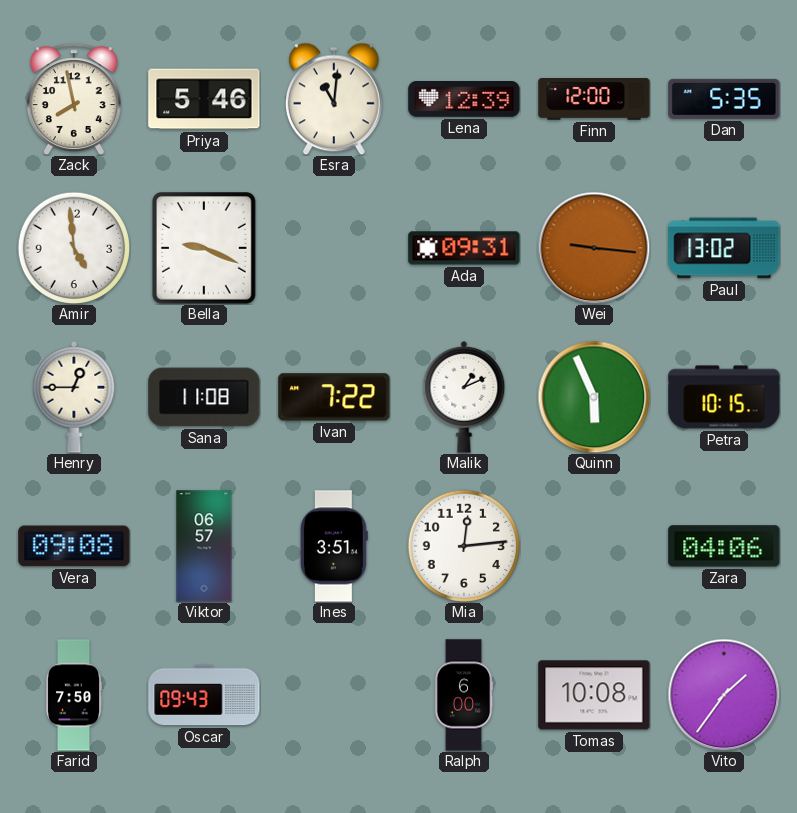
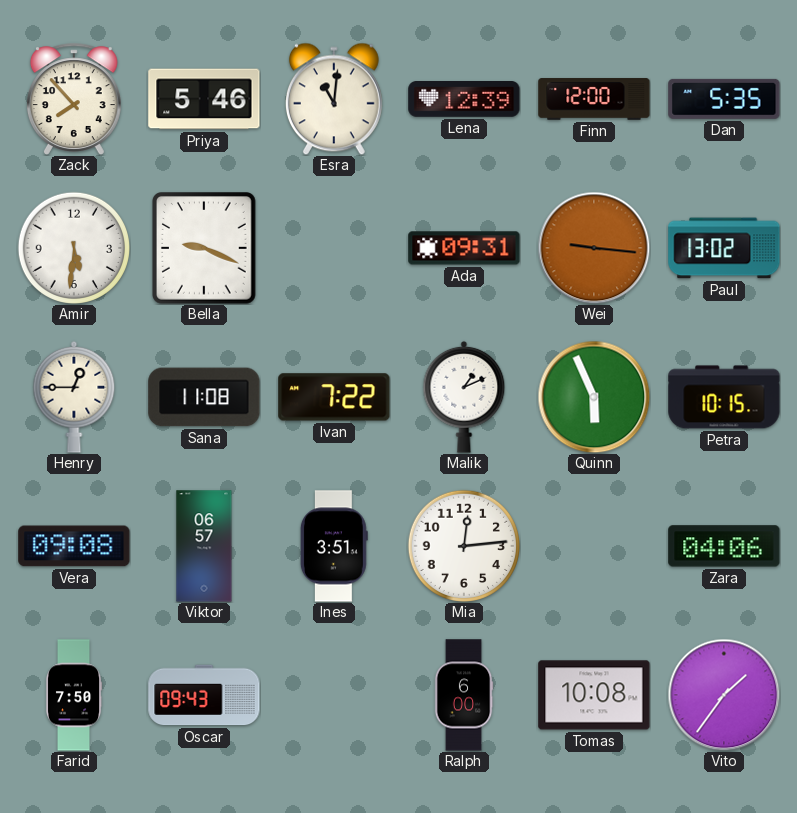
Zack: 7:58 -> 7:53 (74, 99)
Amir: 4:59 -> 5:31 (73, 247)
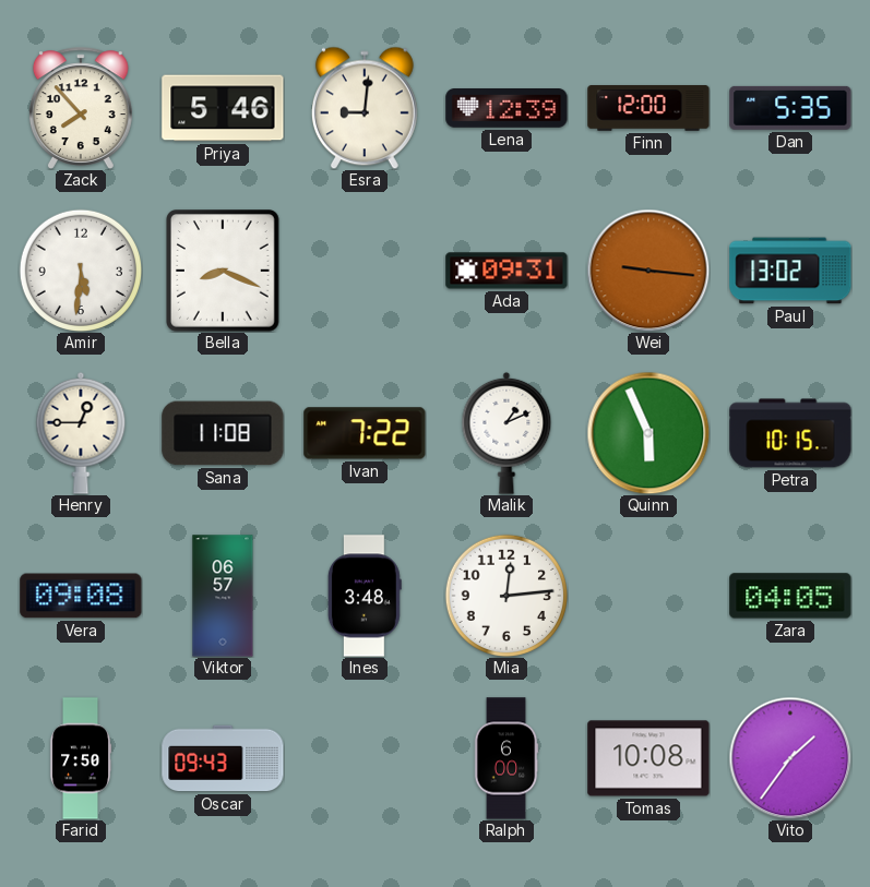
Esra: 11:01 -> 9:01 (365, 108)
Bella: 9:19 -> 8:19 (224, 272)
Ines: 3:51 -> 3:48 (365, 596)
Zara: 04:06 -> 04:05 (790, 596)
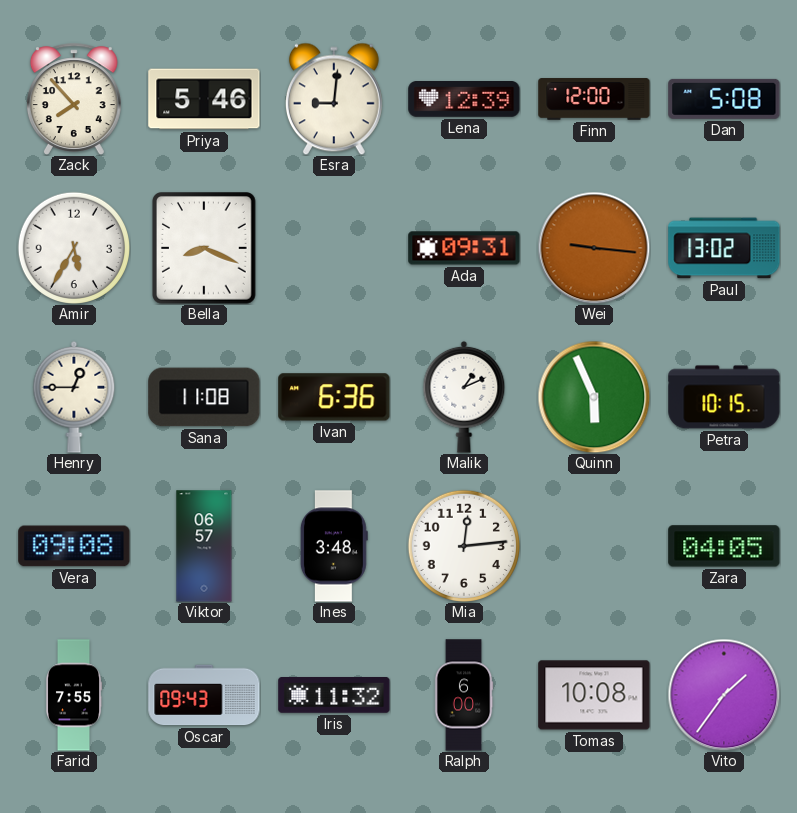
Dan: 5:35 -> 5:08 (724, 99)
Amir: 5:31 -> 5:35 (73, 247)
Ivan: 7:22 -> 6:36 (334, 397)
Farid: 7:50 -> 7:55 (74, 695)
Iris: none -> 11:32 (334, 696)
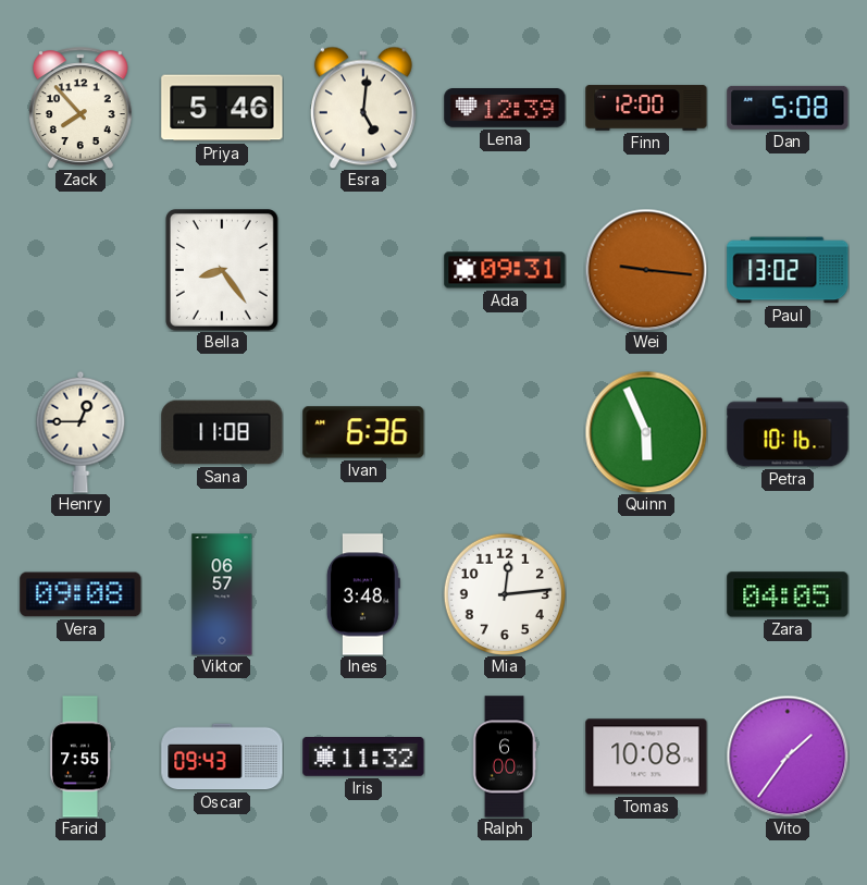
Esra: 9:01 -> 5:01 (363, 108)
Amir: 5:35 -> none (73, 247)
Bella: 8:19 -> 8:24 (223, 271)
Malik: 1:11 -> none (464, 397)
Petra: 10:15 -> 10:16 (788, 432)
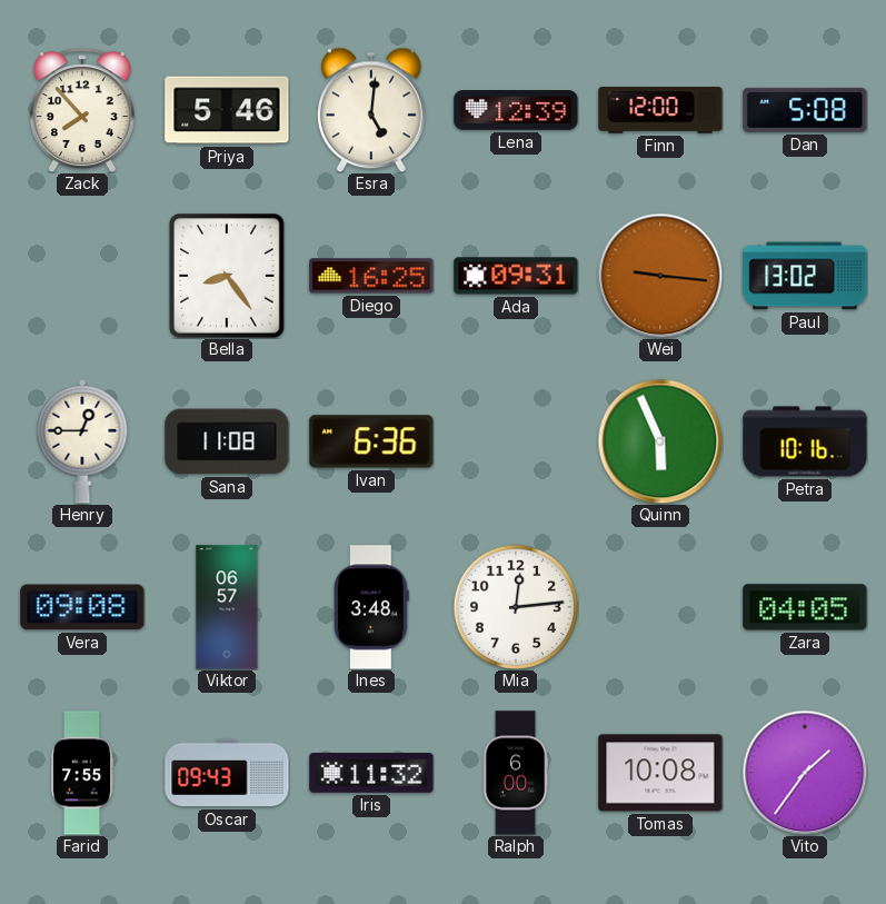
Diego: none -> 16:25 (371, 276)
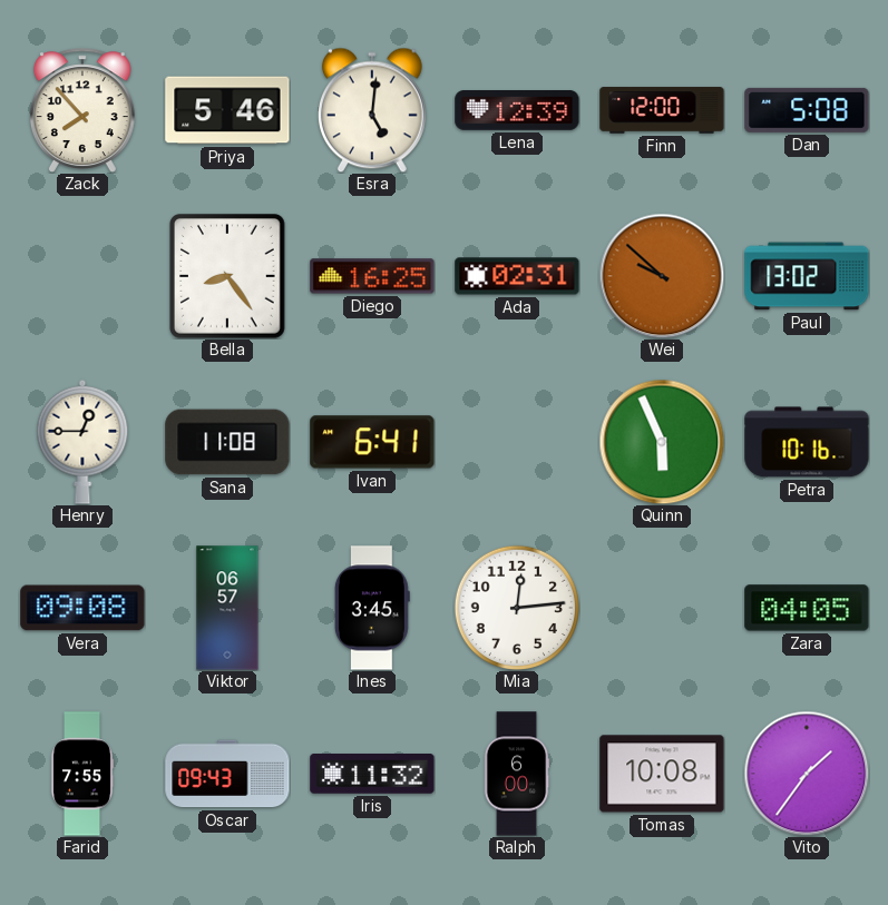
Ada: 09:31 -> 02:31 (517, 276)
Wei: 9:16 -> 9:52 (662, 276)
Ivan: 6:36 -> 6:41 (372, 442)
Ines: 3:48 -> 3:45 (372, 608)
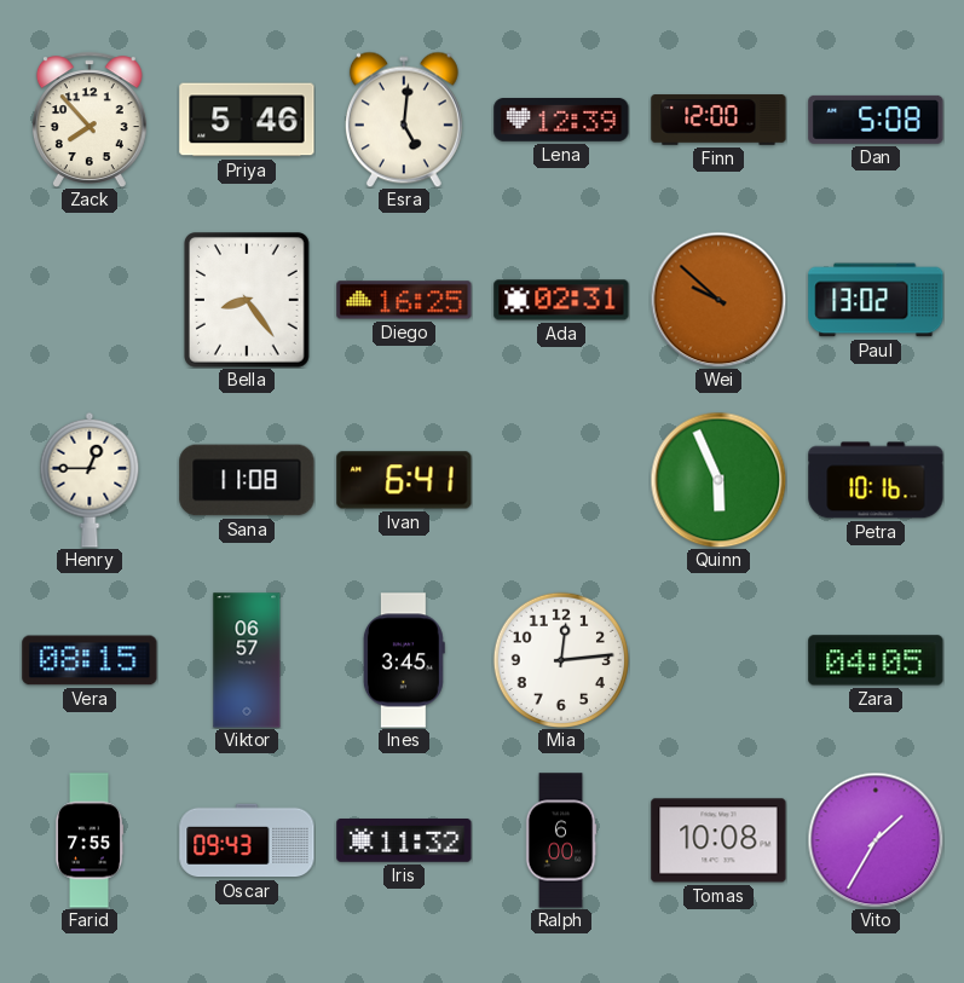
Vera: 09:08 -> 08:15 (90, 660)
Vito: 1:36 -> 1:35 (876, 840)
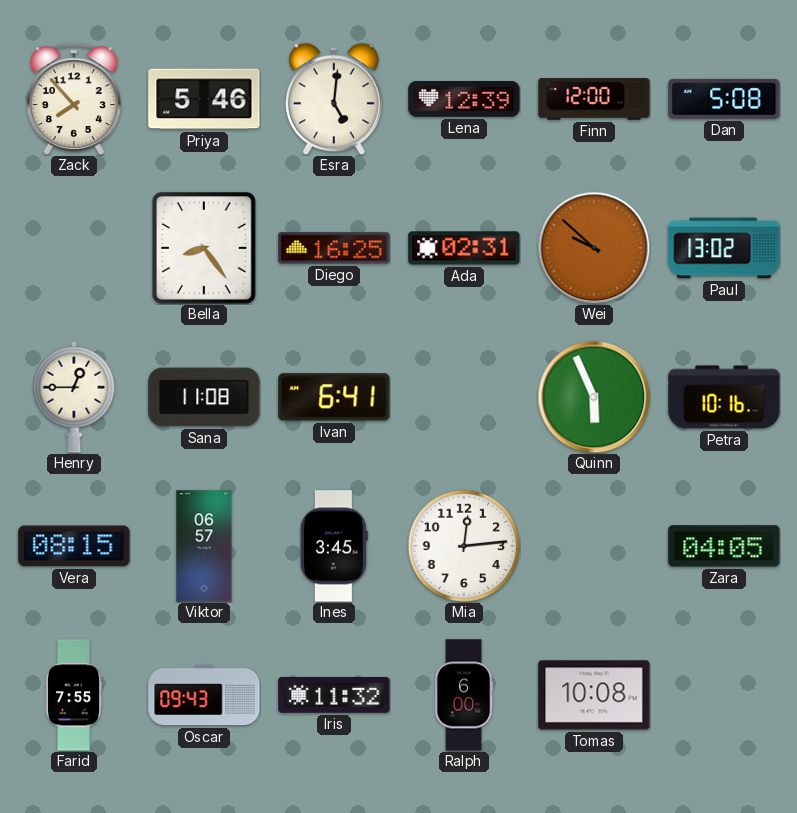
Vito: 1:35 -> none (876, 840)
